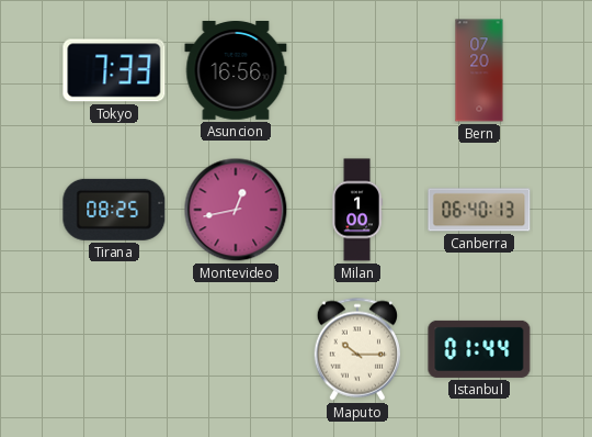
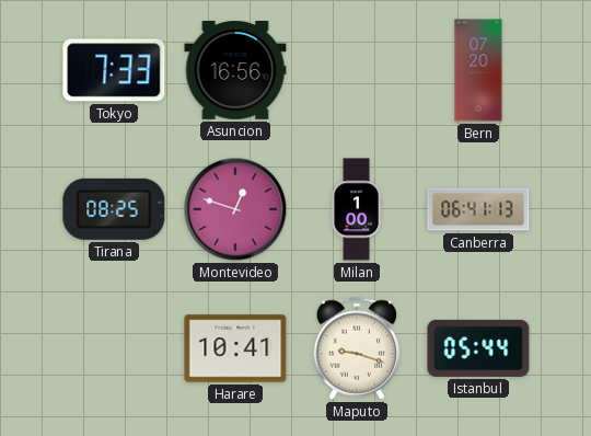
Montevideo: 12:43 -> 12:48 (235, 209)
Canberra: 06:40 -> 06:41 (478, 209)
Harare: none -> 10:41 (235, 348)
Maputo: 10:15 -> 9:18 (356, 348)
Istanbul: 01:44 -> 05:44 (478, 348)
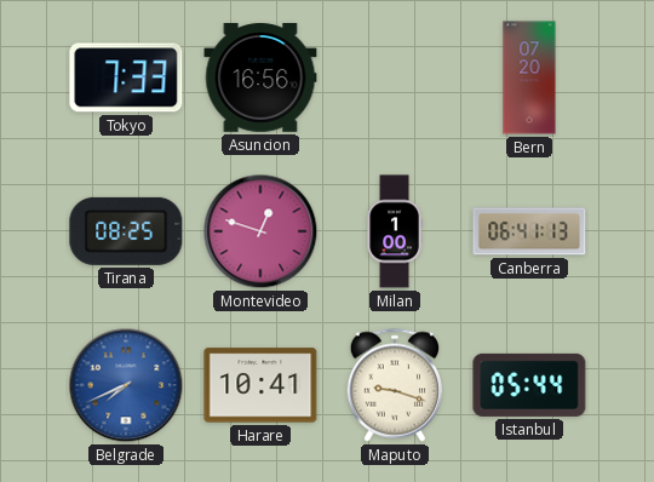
Belgrade: none -> 7:41 (126, 385)
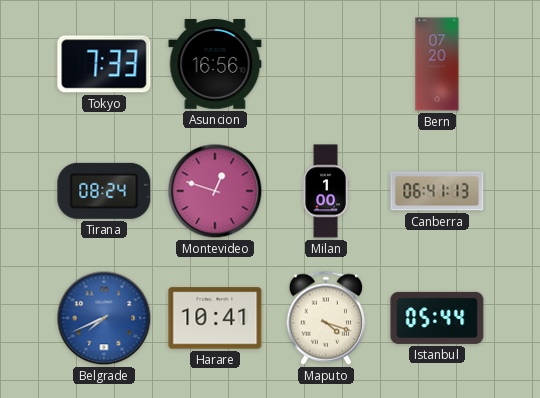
Tirana: 08:25 -> 08:24 (104, 191)
Maputo: 9:18 -> 4:18 (325, 318)
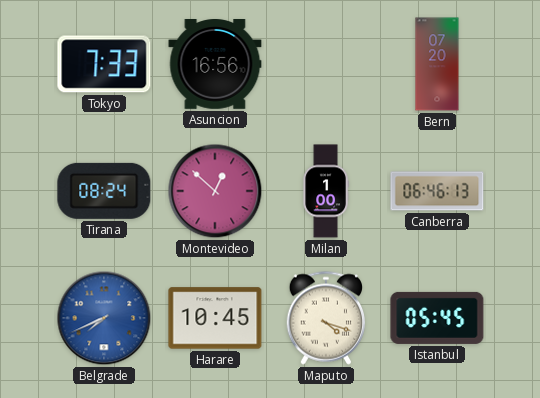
Montevideo: 12:48 -> 12:52 (215, 191)
Canberra: 06:41 -> 06:46 (437, 191)
Harare: 10:41 -> 10:45 (215, 318)
Istanbul: 05:44 -> 05:45 (437, 318)
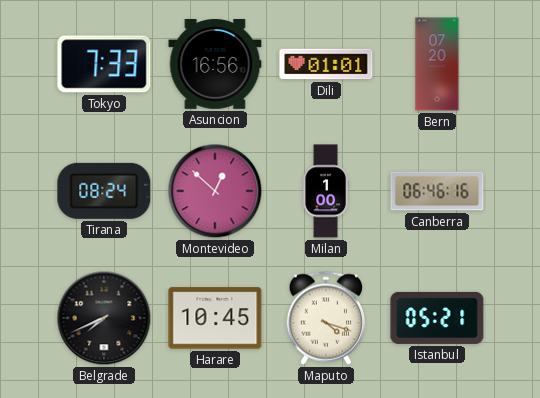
Dili: none -> 01:01 (326, 64)
Canberra: 06:46:13 -> 06:46:16 (437, 191)
Belgrade dial: blue -> black (104, 318)
Istanbul: 05:45 -> 05:21 (437, 318)
